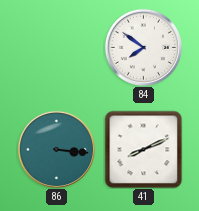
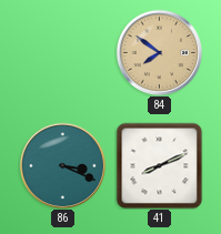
84 dial: white -> champagne (159, 52)
86: 3:16 -> 3:19 (62, 165)
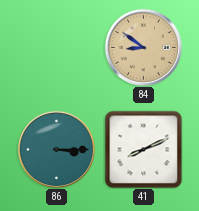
84: 7:51 -> 8:51 (143, 47)
86: 3:19 -> 3:15 (56, 149)
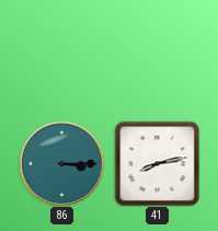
84: 8:51 -> none (143, 47)
41: 8:11 -> 8:13 (157, 163)
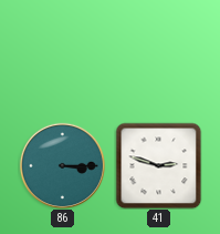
41: 8:13 -> 2:48 (158, 165)
